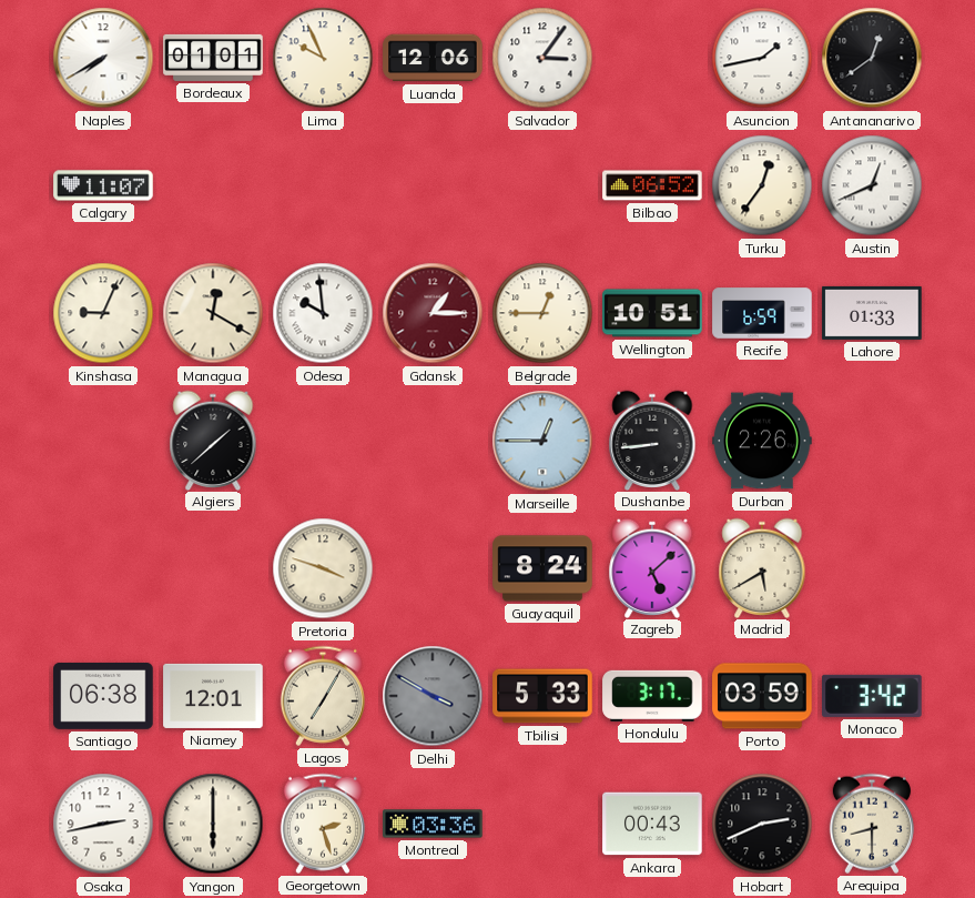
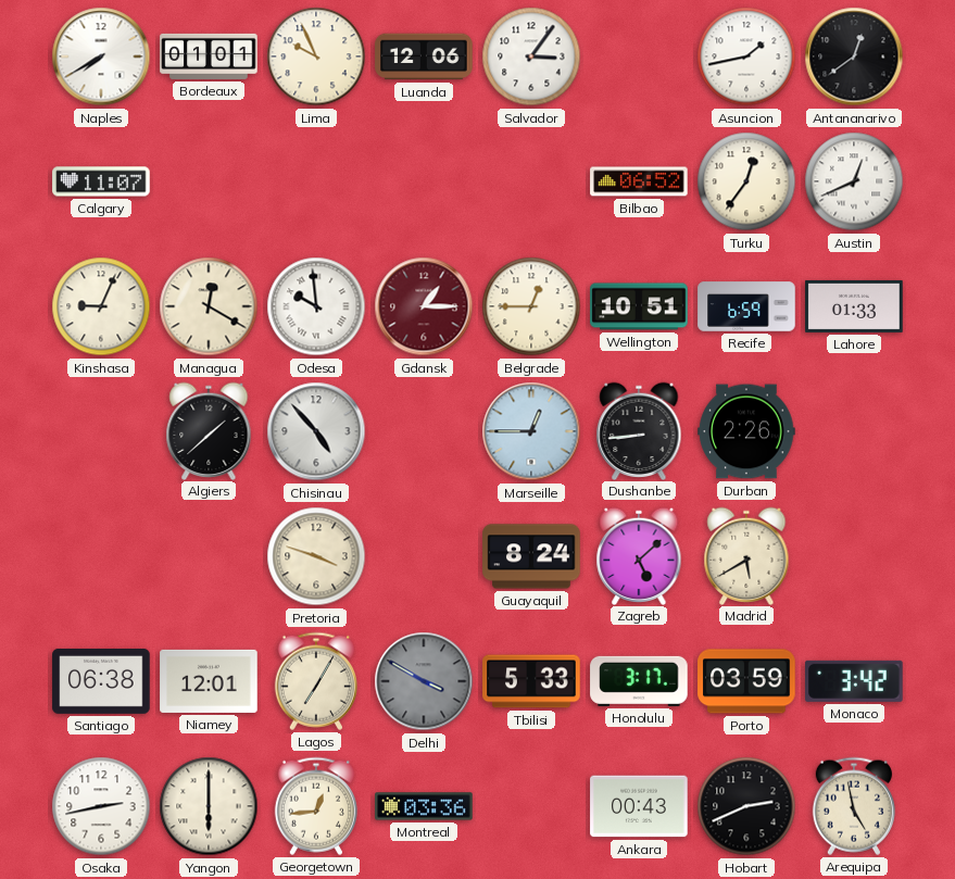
Chisinau: none -> 4:53 (316, 431)
Georgetown: 2:27 -> 12:44 (316, 806)
Arequipa: 8:30 -> 4:58 (854, 806)
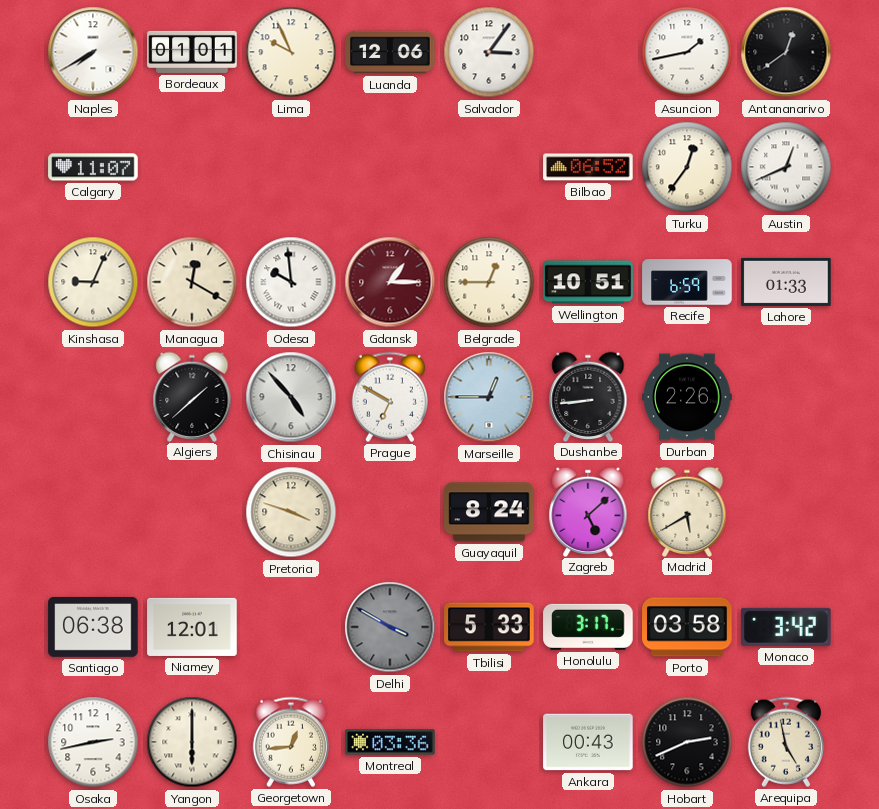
Prague: none -> 6:50 (390, 397)
Lagos: 7:05 -> none (316, 681)
Porto: 03:59 -> 03:58 (687, 627)
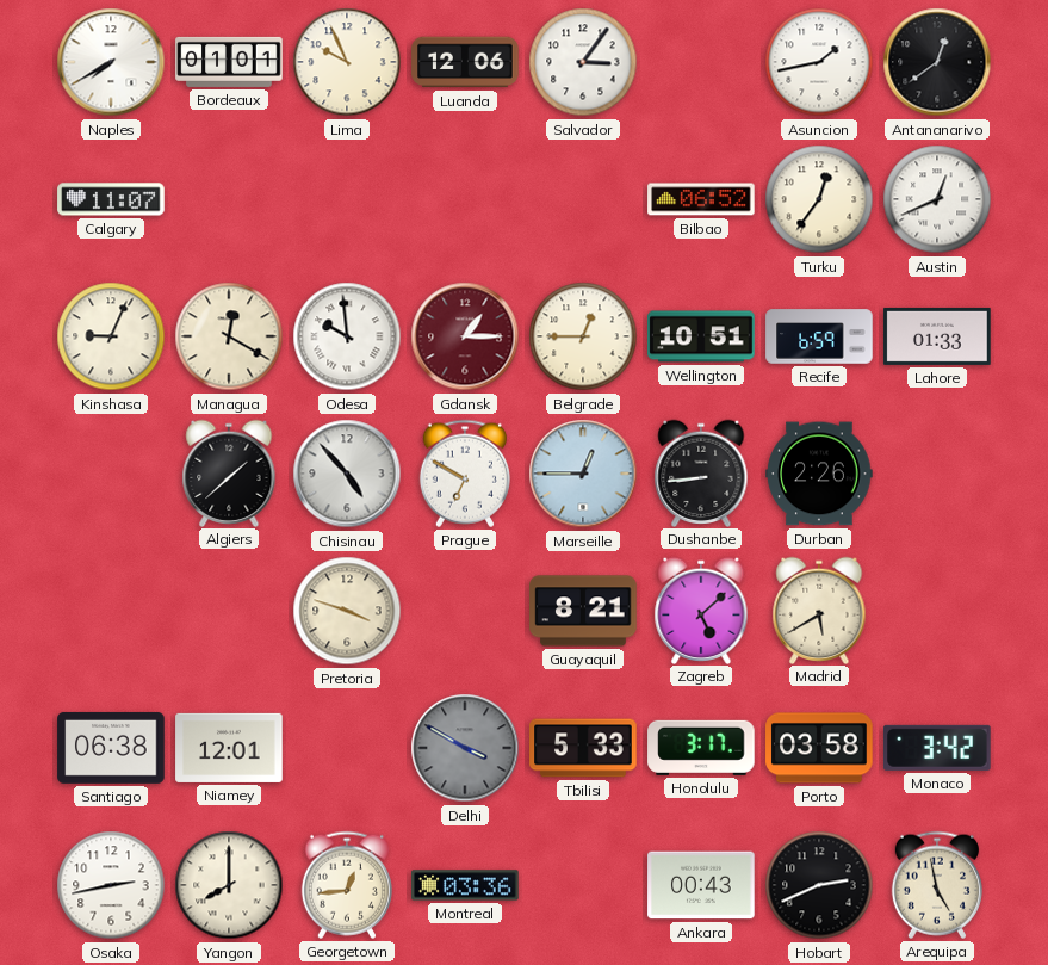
Guayaquil: 8:24 -> 8:21 (583, 611)
Yangon: 6:00 -> 8:00 (229, 885)
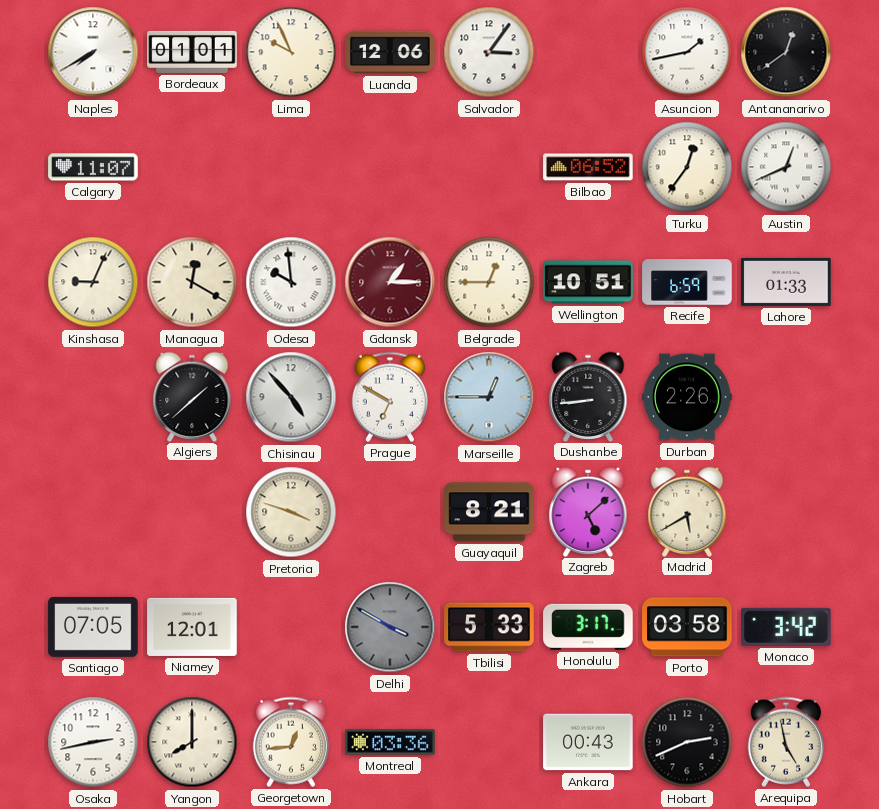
Santiago: 06:38 -> 07:05 (93, 627)
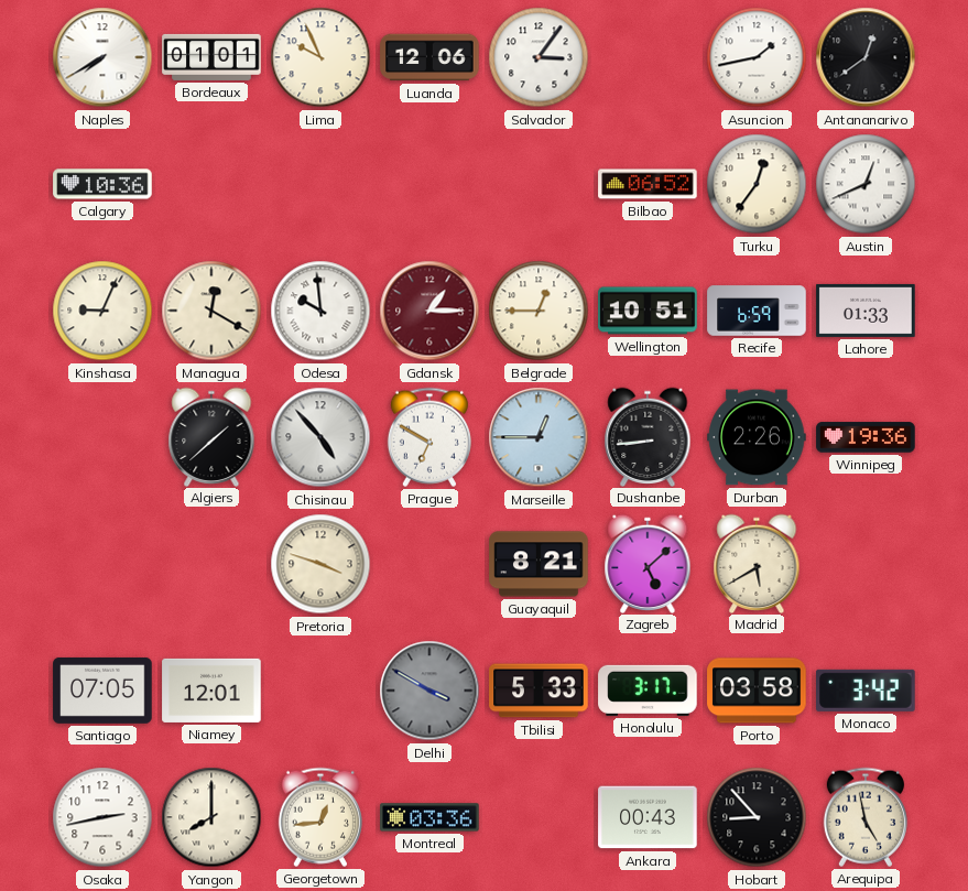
Calgary: 11:07 -> 10:36 (102, 184)
Winnipeg: none -> 19:36 (866, 437)
Hobart: 2:41 -> 8:53 (757, 817)
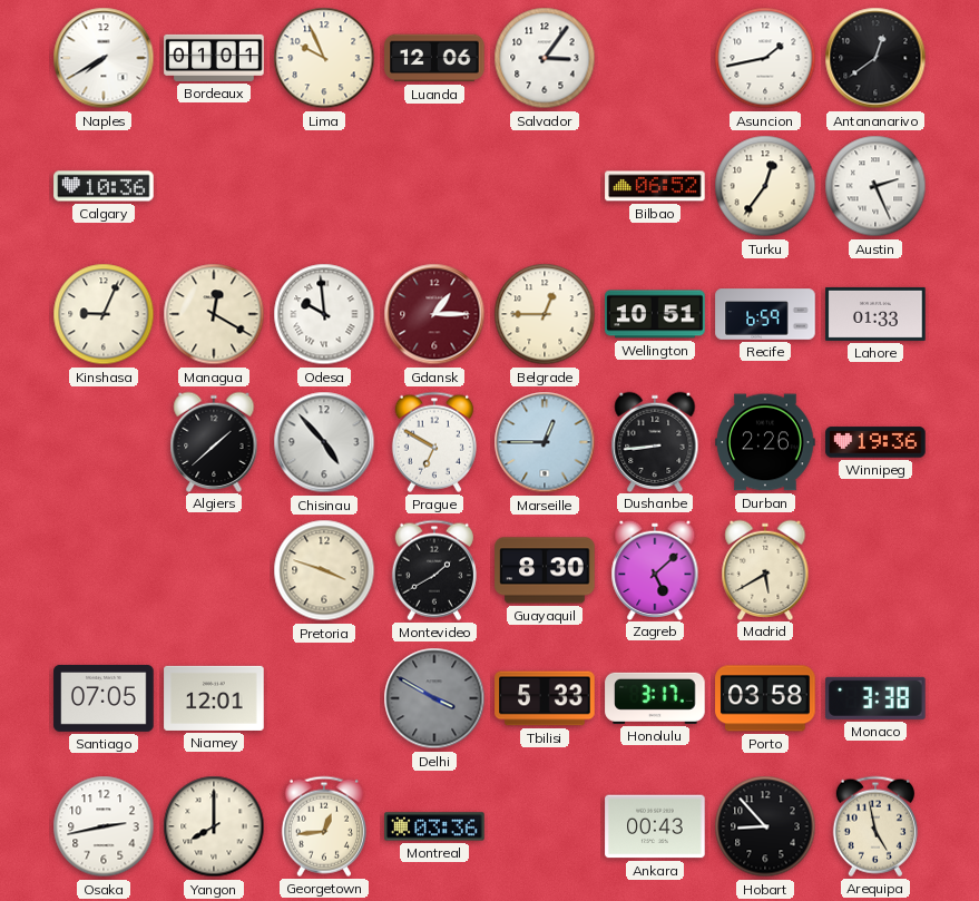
Austin: 12:41 -> 2:26 (875, 186)
Montevideo: none -> 1:40 (434, 570)
Guayaquil: 8:21 -> 8:30 (545, 570)
Monaco: 3:42 -> 3:38 (877, 698)
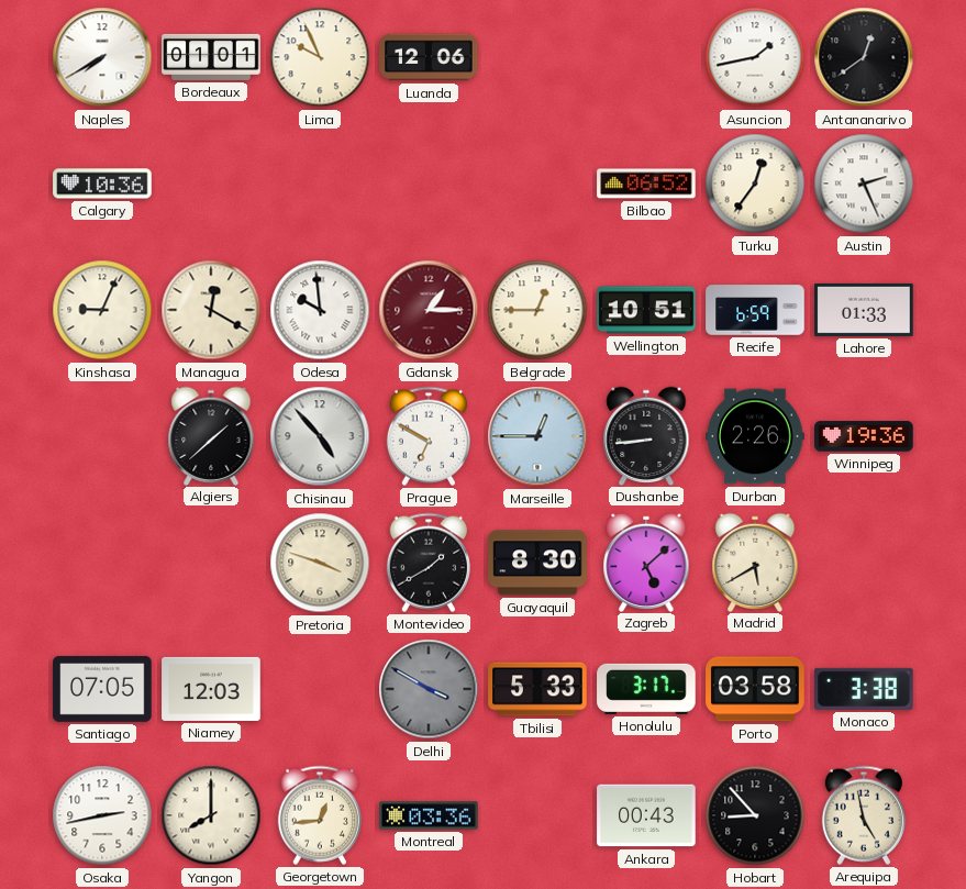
Salvador: 3:06 -> none (545, 58)
Niamey: 12:01 -> 12:03 (211, 689)
